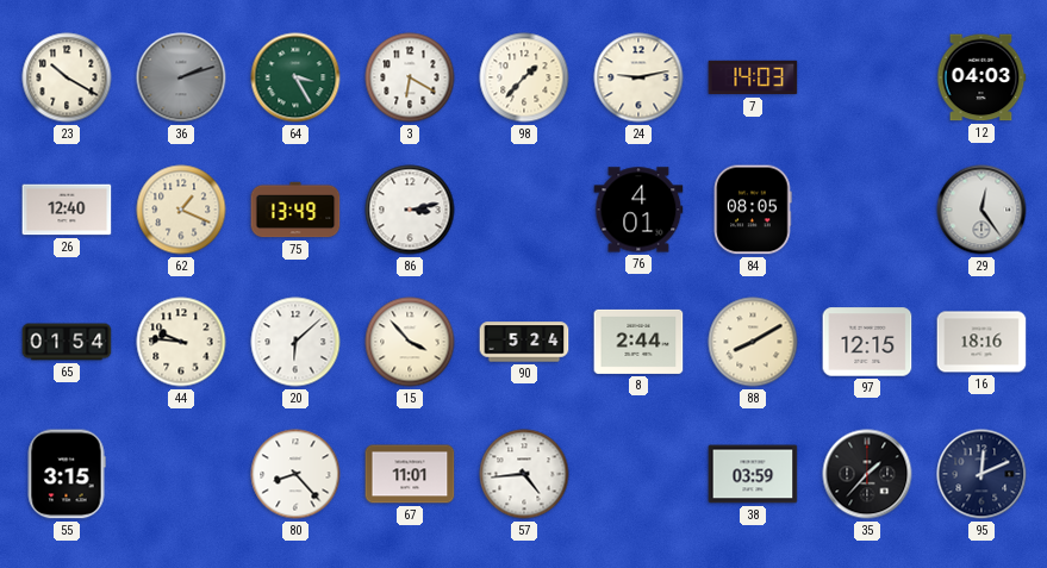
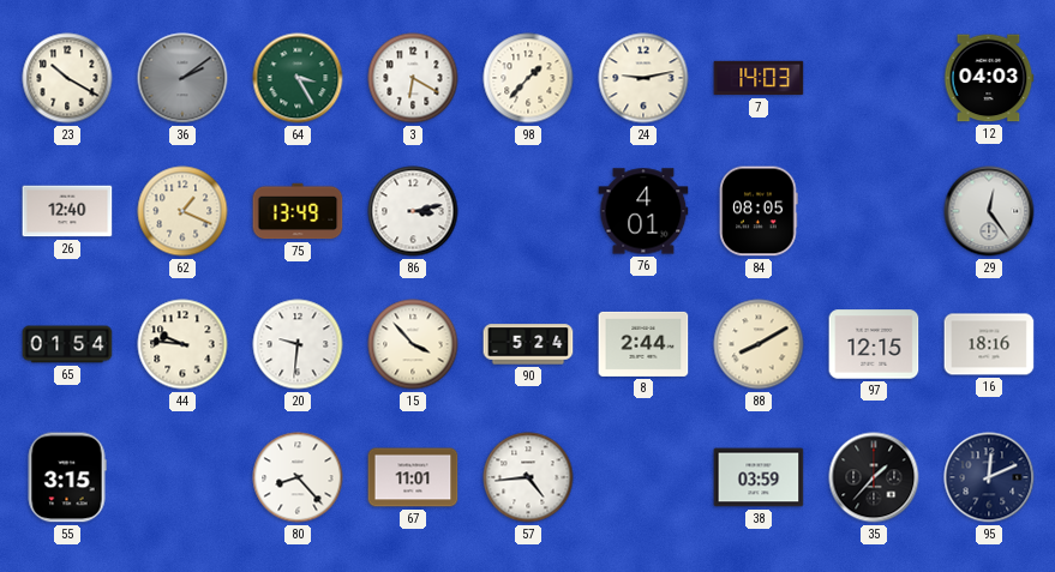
36: 2:12 -> 2:09 (182, 78)
20: 6:08 -> 9:31 (298, 344)
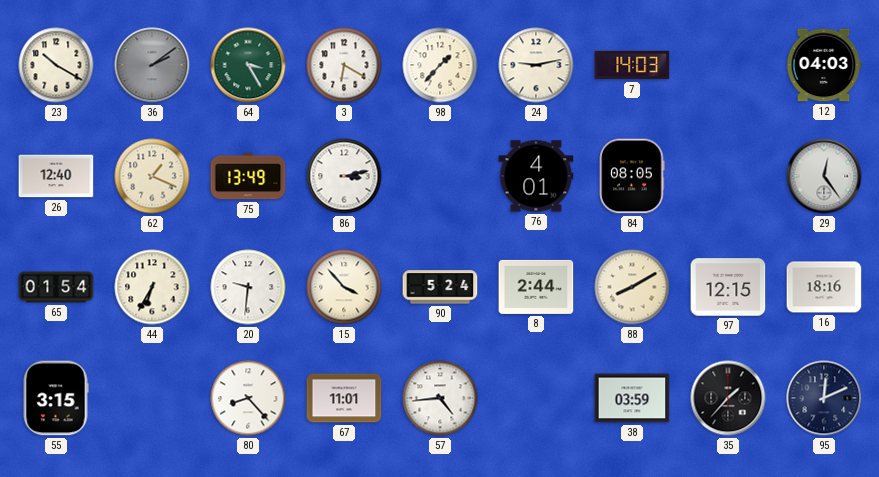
44: 9:46 -> 6:35 (152, 287)
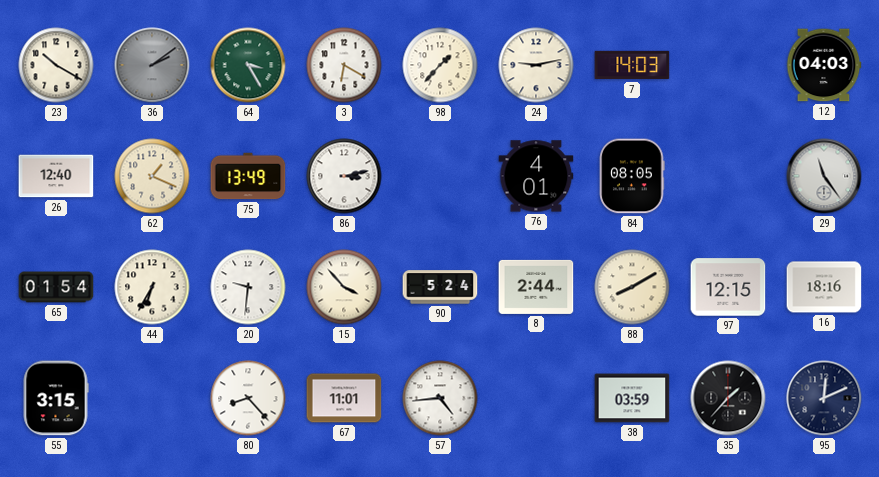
29: 12:24 -> 11:24 (824, 176)
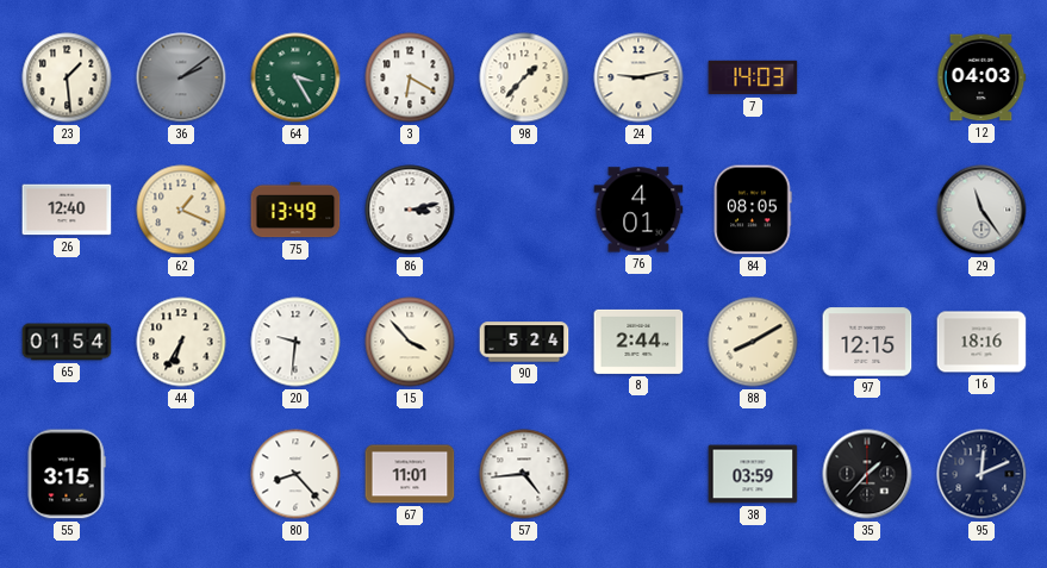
23: 10:20 -> 1:29 (67, 77)
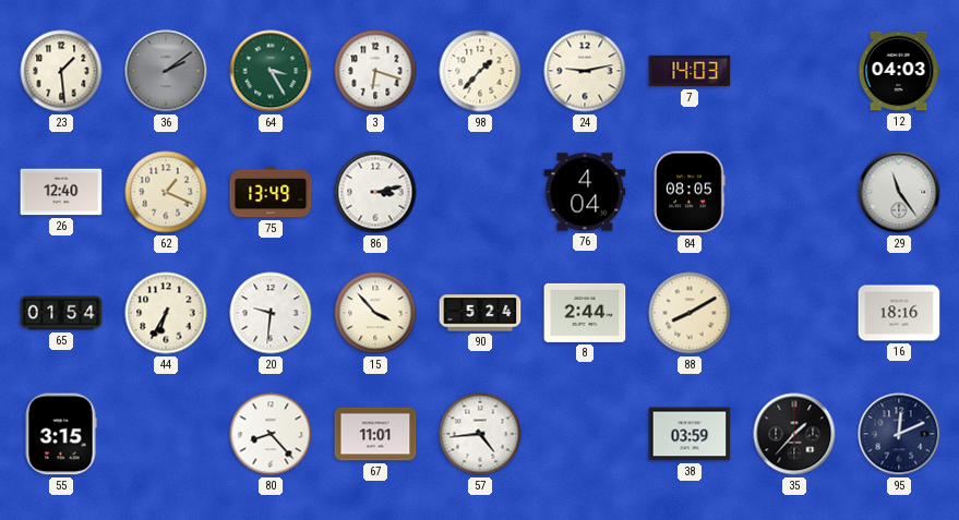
3: 6:20 -> 6:18 (375, 71)
76: 4:01 -> 4:04 (585, 192)
97: 12:15 -> none (867, 342)
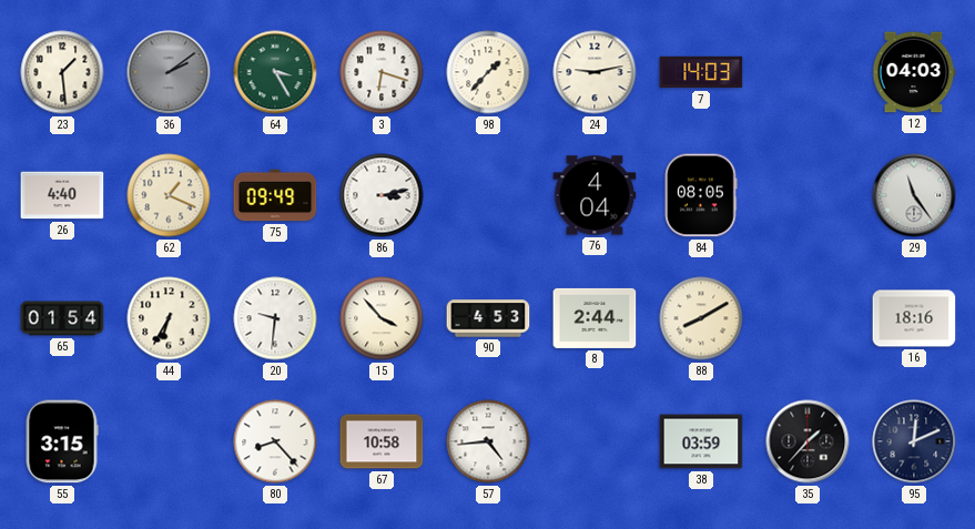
26: 12:40 -> 4:40 (62, 195)
75: 13:49 -> 09:49 (275, 195)
90: 5:24 -> 4:53 (488, 318)
67: 11:01 -> 10:58 (382, 441)
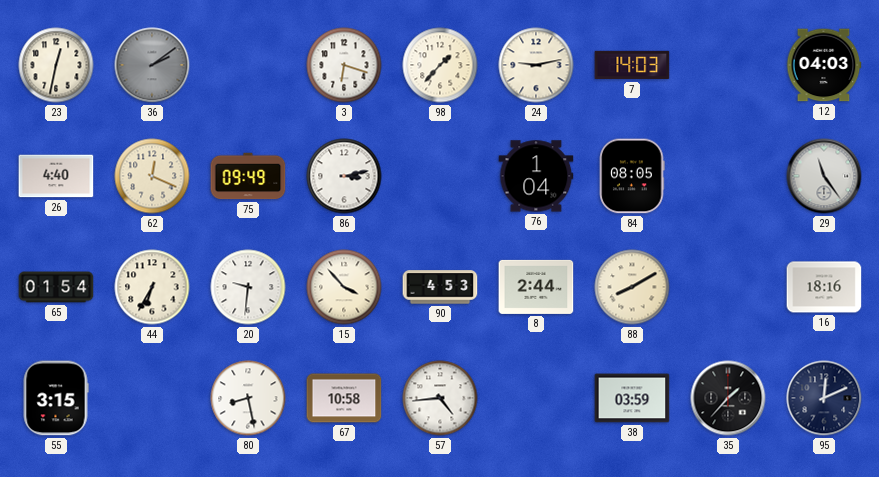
23: 1:29 -> 12:32 (56, 65)
64: 3:25 -> none (275, 72)
62: 1:19 -> 12:19 (152, 176)
76: 4:04 -> 1:04 (536, 176)
80: 8:23 -> 8:28 (248, 398)
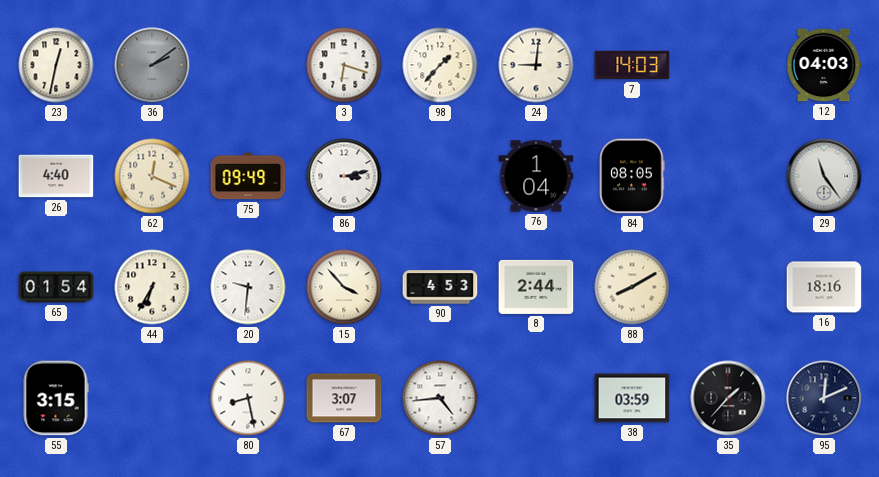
24: 9:13 -> 9:01 (536, 65)
67: 10:58 -> 3:07 (344, 398)
